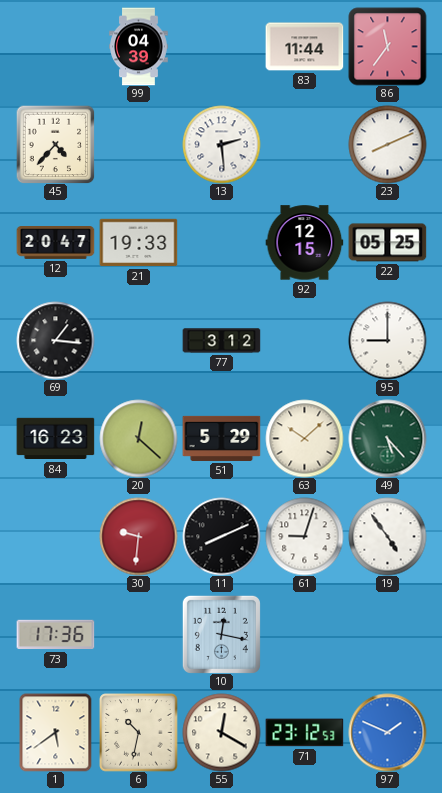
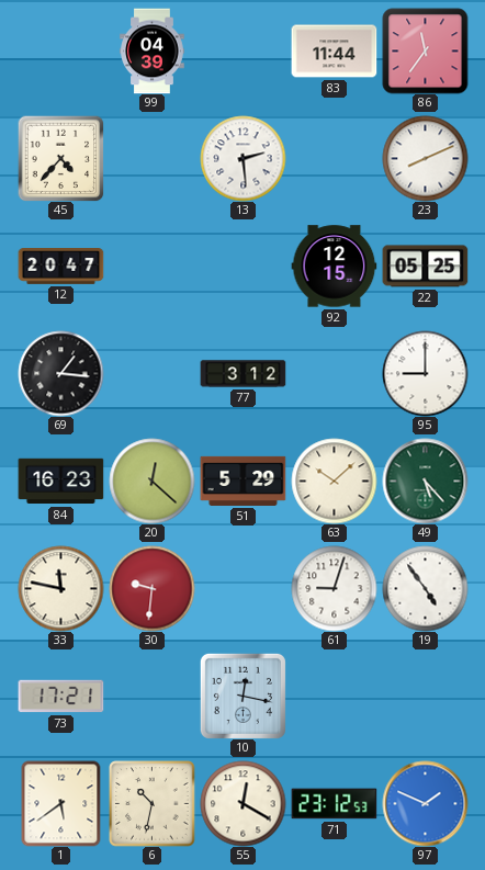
21: 19:33 -> none (138, 243)
33: none -> 11:47 (60, 588)
11: 8:11 -> none (221, 536)
73: 17:36 -> 17:21 (60, 697)
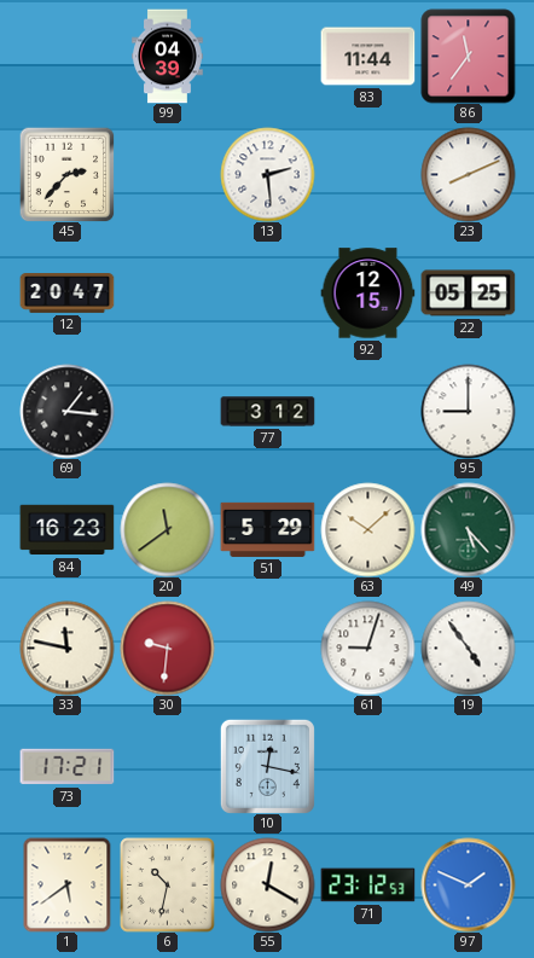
45: 4:37 -> 2:37 (66, 174)
20: 12:22 -> 11:39 (167, 529)
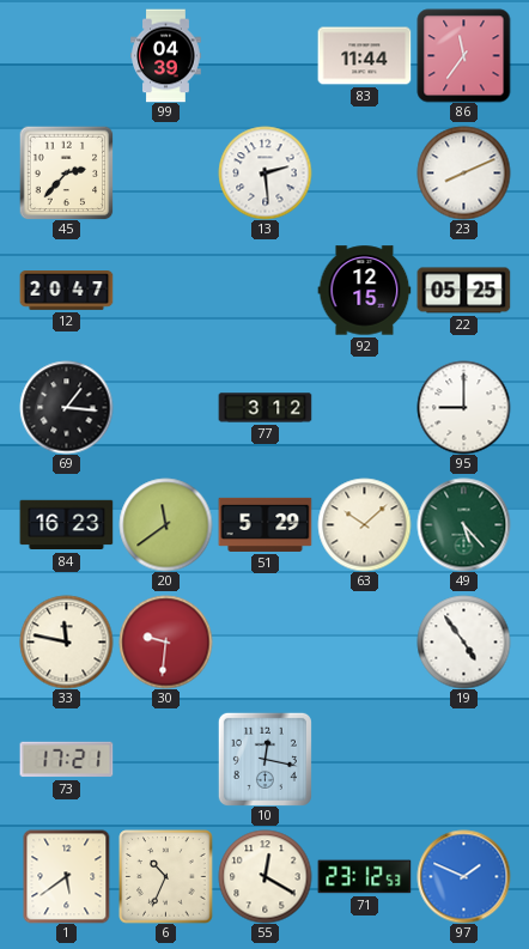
61: 9:03 -> none (367, 648)
6: 10:32 -> 10:34 (165, 876)
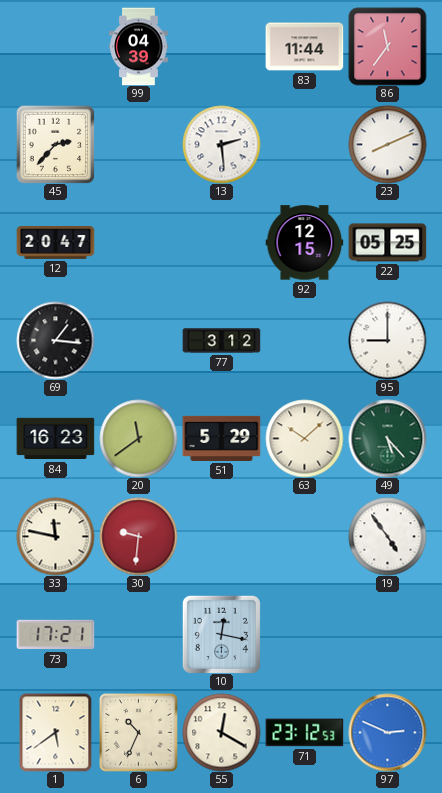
97: 1:49 -> 2:49 (387, 732)
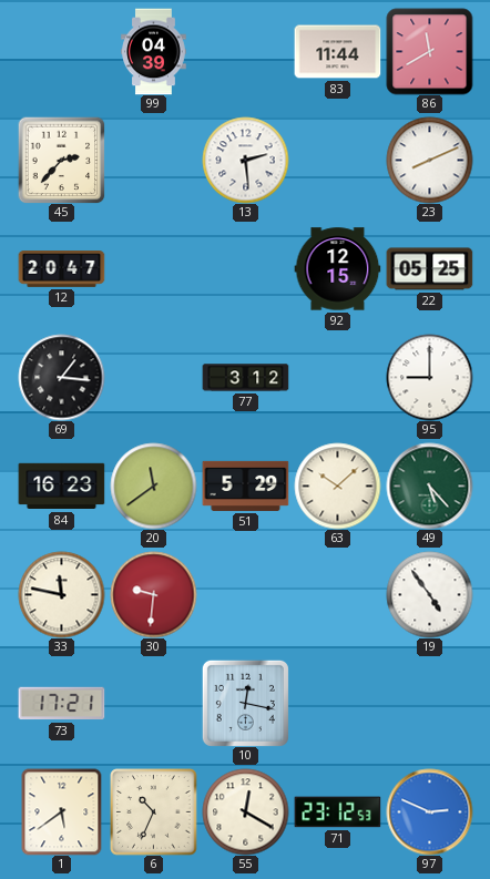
86: 11:36 -> 11:40 (429, 51)
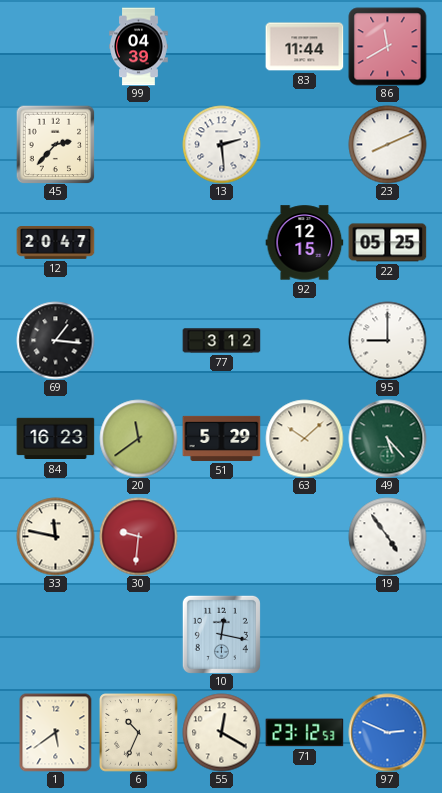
73: 17:21 -> none (61, 704)
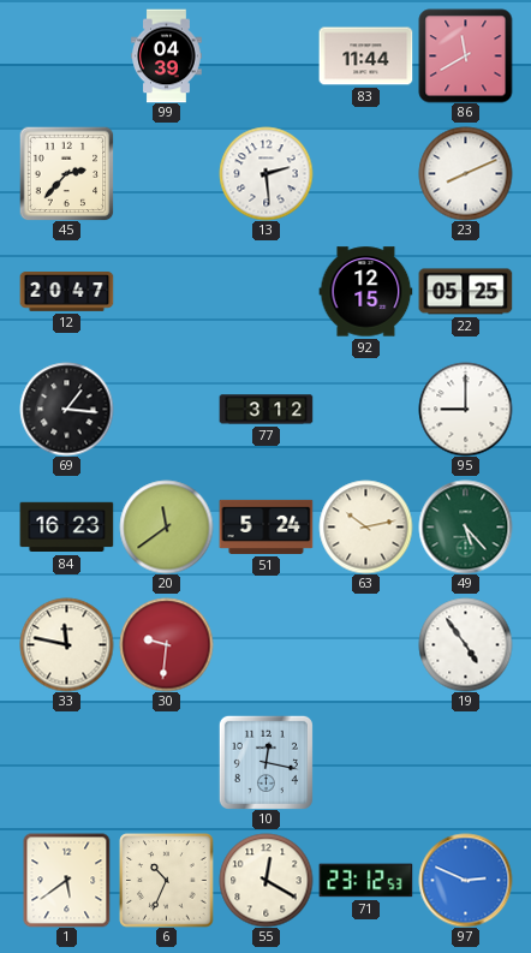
51: 5:29 -> 5:24 (265, 526)
63: 10:08 -> 10:13 (365, 526)
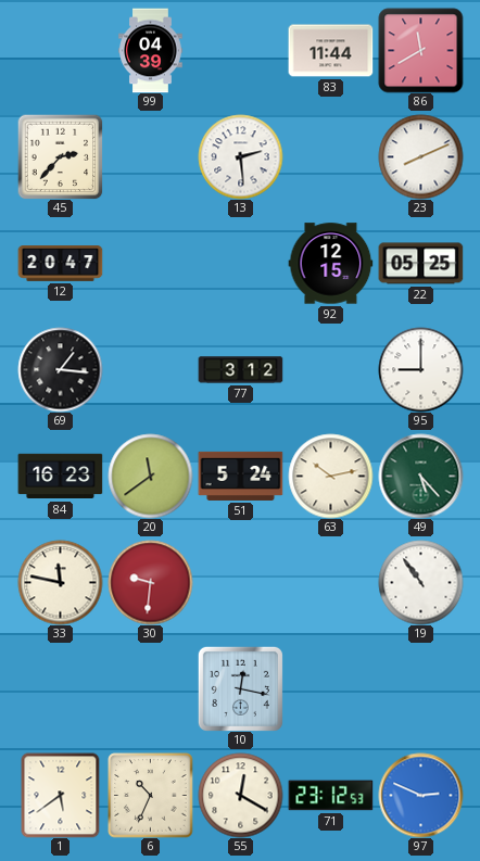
19: 4:54 -> 10:54 (420, 582)
